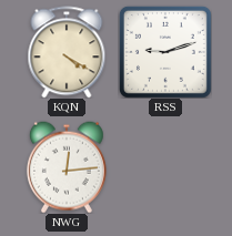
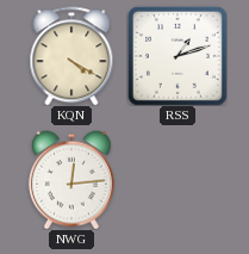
RSS: 9:12 -> 1:12 (178, 56)
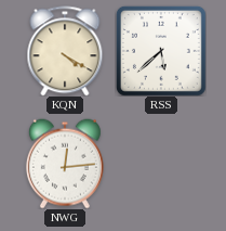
RSS: 1:12 -> 5:38 (161, 51)
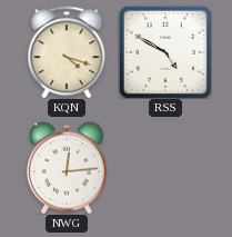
KQN: 4:20 -> 4:18 (67, 52)
RSS: 5:38 -> 4:50 (165, 52)
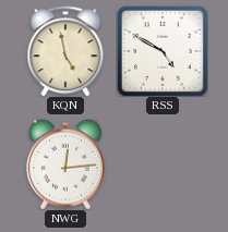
KQN: 4:18 -> 4:58 (65, 51)
